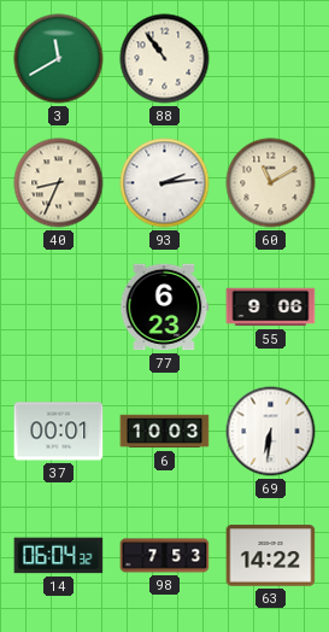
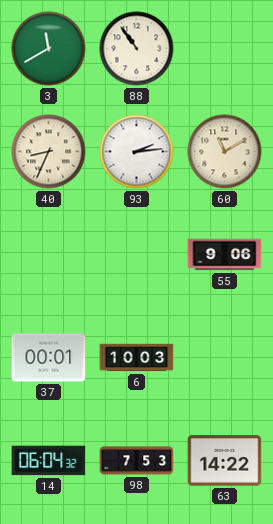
77: 6:23 -> none (165, 308)
69: 6:31 -> none (271, 432)
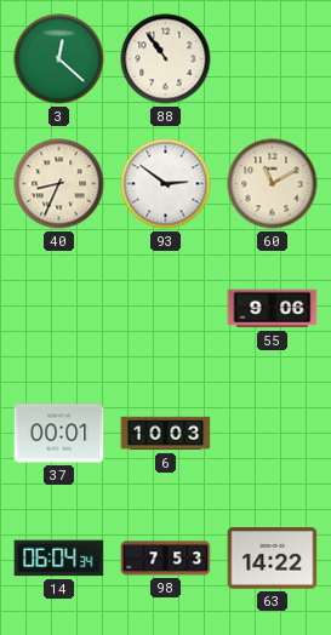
3: 11:40 -> 12:22 (59, 59)
93: 2:14 -> 2:51 (166, 184)
14: 06:04:32 -> 06:04:34 (59, 559)
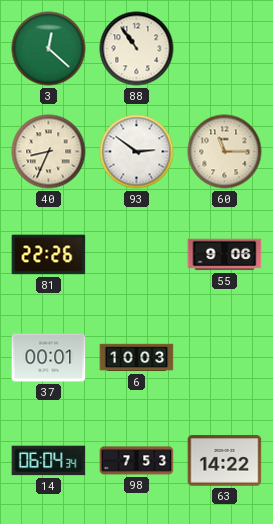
60: 11:10 -> 11:15 (225, 152)
81: none -> 22:26 (49, 255)
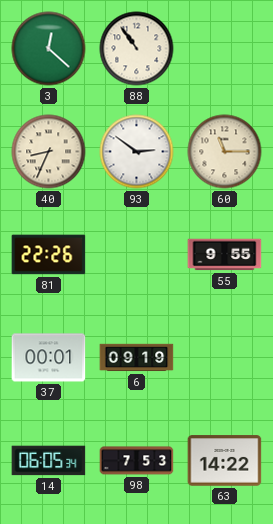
55: 9:06 -> 9:55 (225, 255)
6: 10:03 -> 09:19 (137, 358)
14: 06:04 -> 06:05 (49, 461)
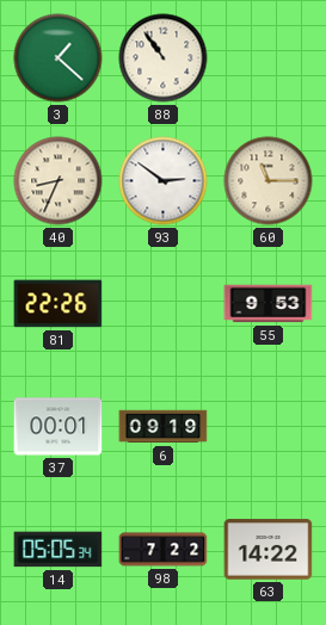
3: 12:22 -> 1:22 (59, 58)
55: 9:55 -> 9:53 (269, 304)
14: 06:05 -> 05:05 (59, 550)
98: 7:53 -> 7:22 (164, 550)
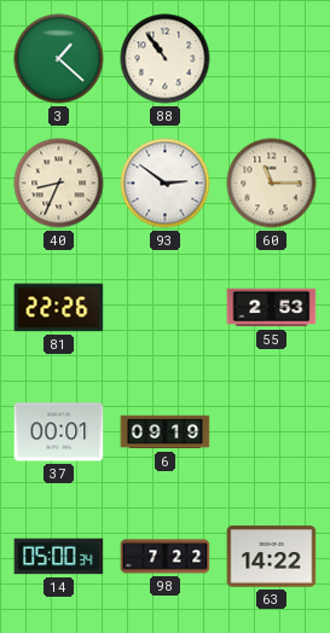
55: 9:53 -> 2:53 (272, 308)
14: 05:05 -> 05:00 (59, 557)
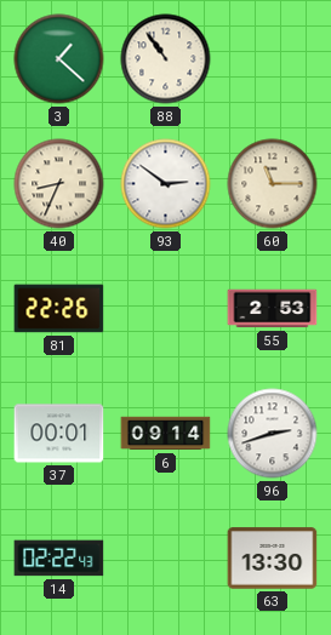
6: 09:19 -> 09:14 (166, 434)
96: none -> 2:42 (273, 434)
14: 05:00 -> 02:22 (59, 559)
98: 7:22 -> none (166, 557)
63: 14:22 -> 13:30 (273, 559)
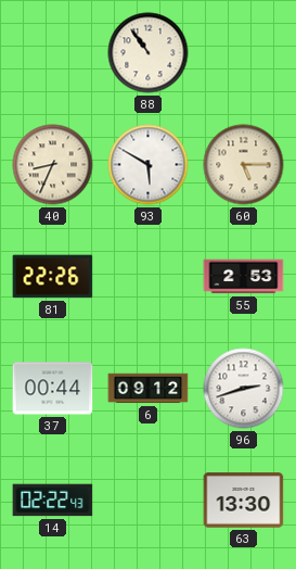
3: 1:22 -> none (59, 59)
93: 2:51 -> 5:50 (149, 165)
60: 11:15 -> 5:15 (244, 165)
37: 00:01 -> 00:44 (53, 389)
6: 09:14 -> 09:12 (149, 389)
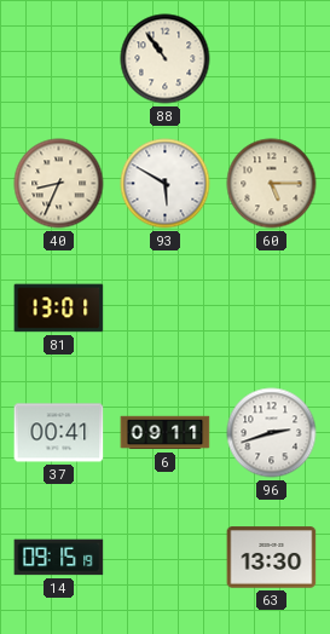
81: 22:26 -> 13:01 (59, 309)
55: 2:53 -> none (244, 277)
37: 00:44 -> 00:41 (59, 433)
6: 09:12 -> 09:11 (166, 433)
14: 02:22 -> 09:15 (59, 558)
